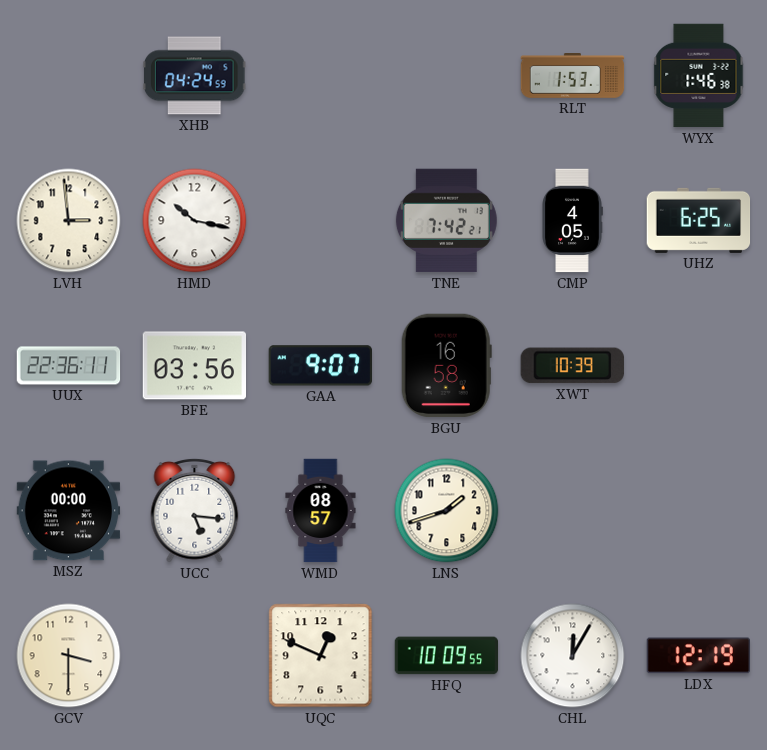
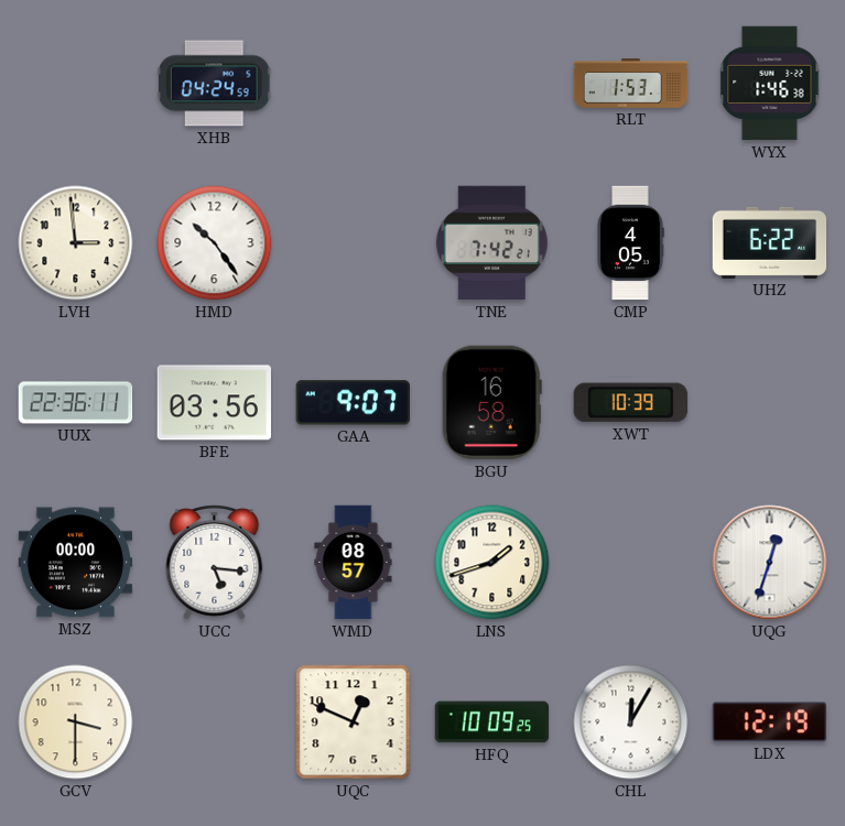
HMD: 10:17 -> 10:24 (215, 243)
UHZ: 6:25 -> 6:22 (770, 242)
UQG: none -> 12:33 (770, 563)
HFQ: 10:09:55 -> 10:09:25 (492, 722)
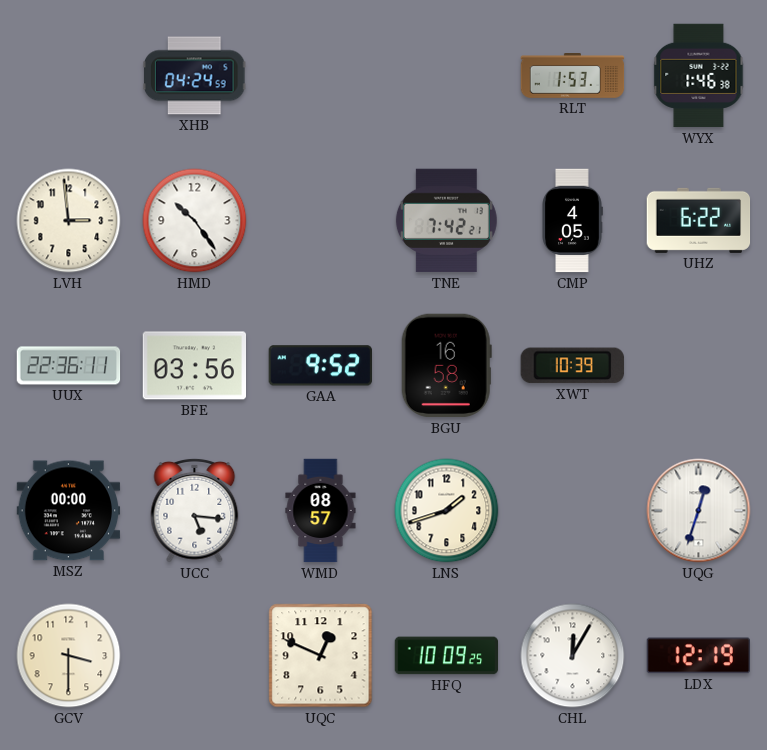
GAA: 9:07 -> 9:52 (320, 366)
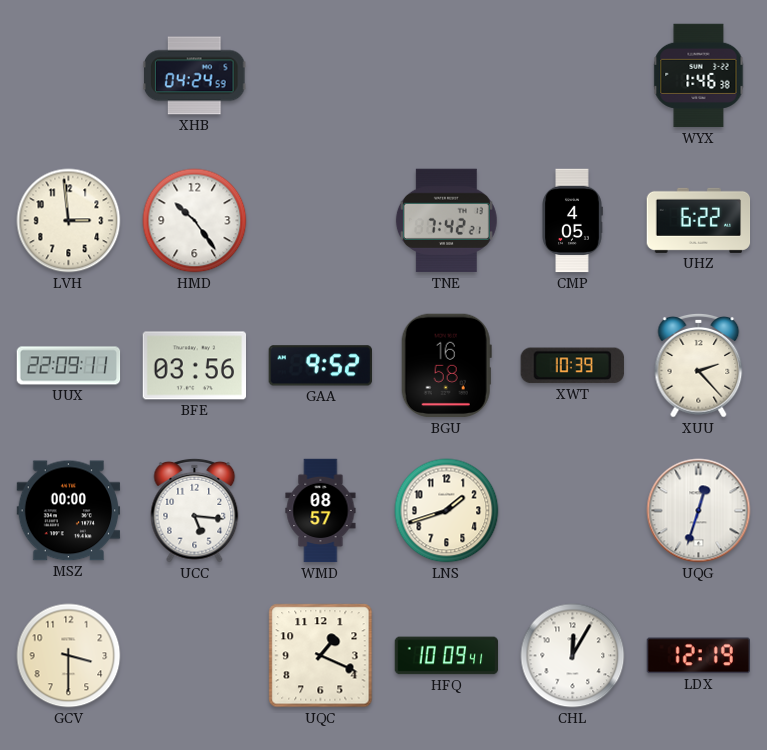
RLT: 1:53 -> none (573, 76)
UUX: 22:36 -> 22:09 (69, 366)
XUU: none -> 2:23 (699, 365)
UQC: 12:49 -> 1:19 (321, 656)
HFQ: 10:09:25 -> 10:09:41 (447, 656)
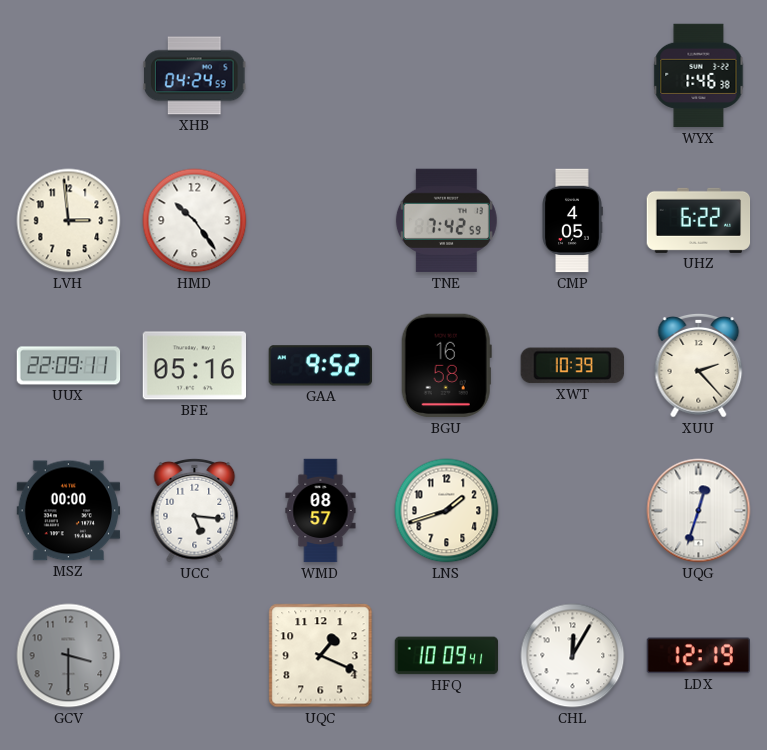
TNE: 7:42:21 -> 7:42:59 (446, 221)
BFE: 03:56 -> 05:16 (195, 366)
GCV dial: cream -> grey (69, 656)
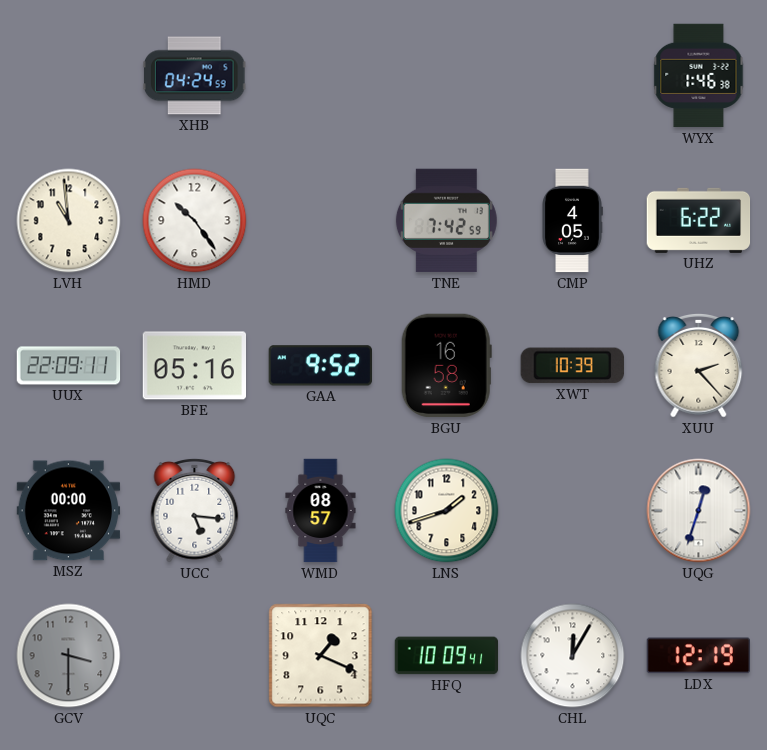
LVH: 2:59 -> 10:59 (69, 221)
